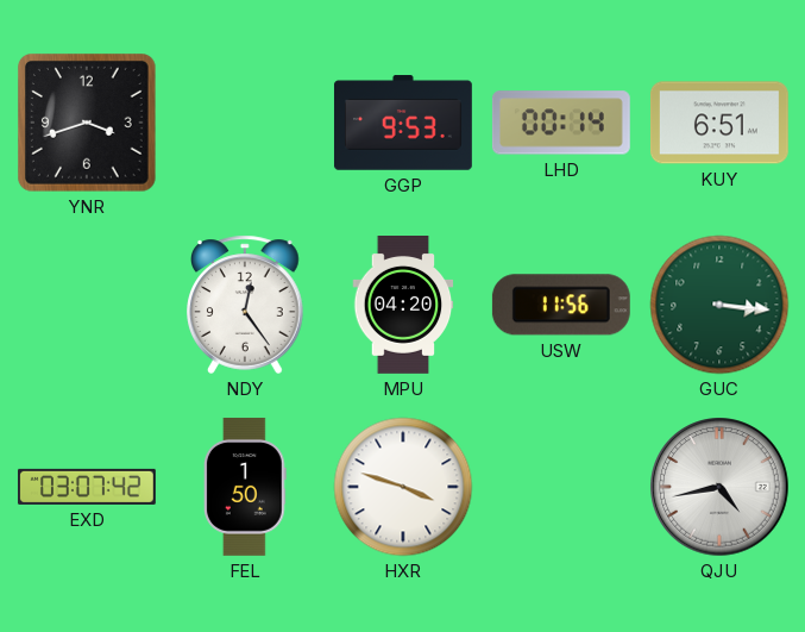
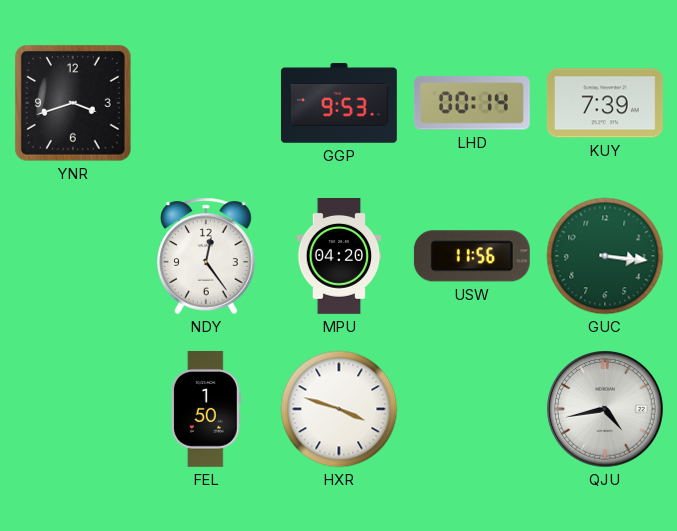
KUY: 6:51 -> 7:39 (605, 103)
EXD: 03:07 -> none (87, 487)
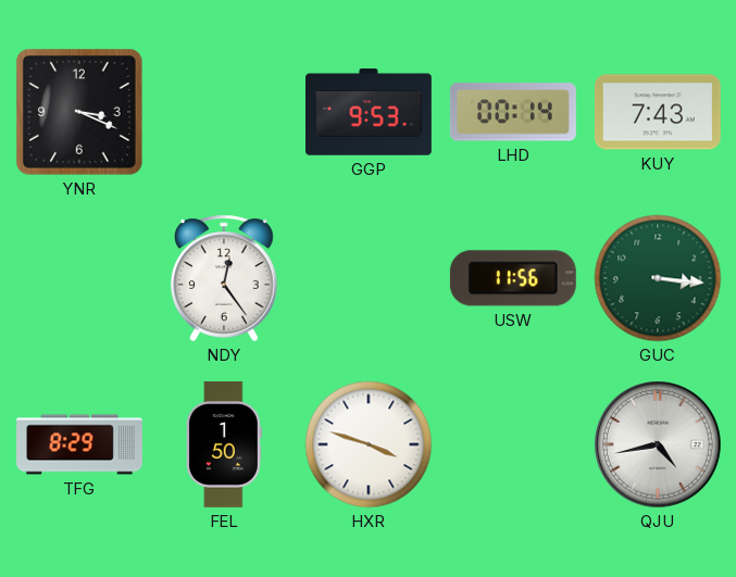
YNR: 3:42 -> 3:19 (80, 113)
KUY: 7:39 -> 7:43 (658, 112)
MPU: 04:20 -> none (339, 257)
TFG: none -> 8:29 (80, 444)
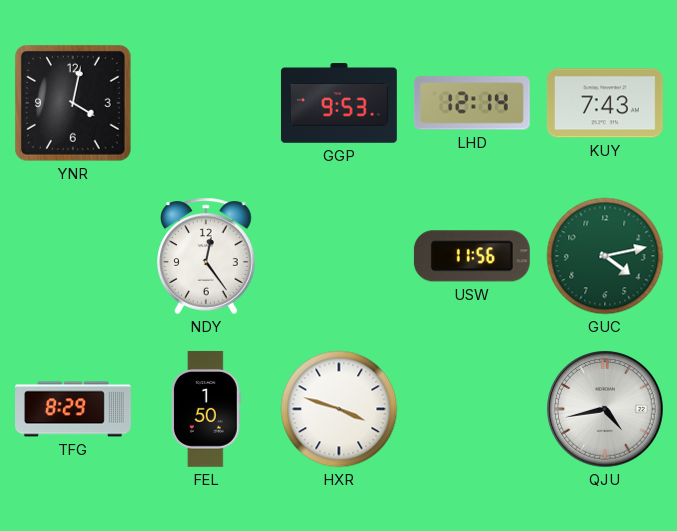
YNR: 3:19 -> 4:02 (74, 104)
LHD: 00:14 -> 12:14 (472, 103)
GUC: 3:16 -> 4:13 (605, 256)
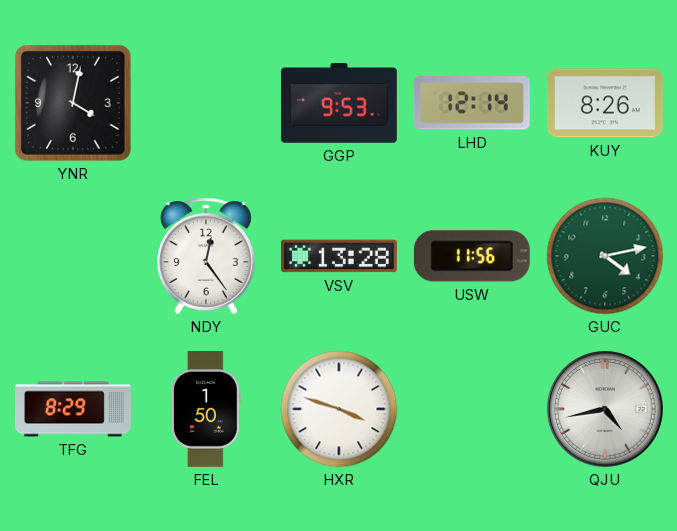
KUY: 7:43 -> 8:26 (605, 103)
VSV: none -> 13:28 (339, 256)
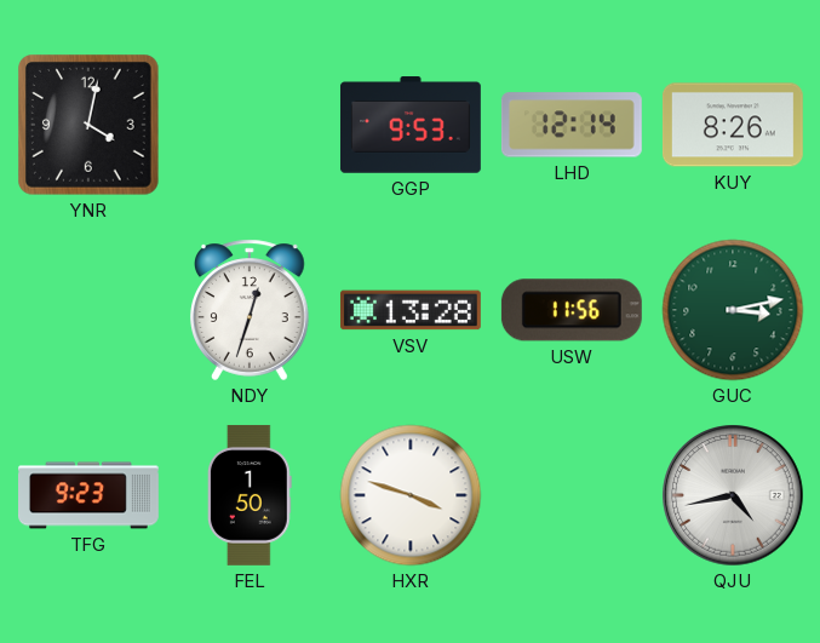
NDY: 12:24 -> 12:33 (251, 310)
GUC: 4:13 -> 3:13 (733, 310)
TFG: 8:29 -> 9:23 (90, 495)
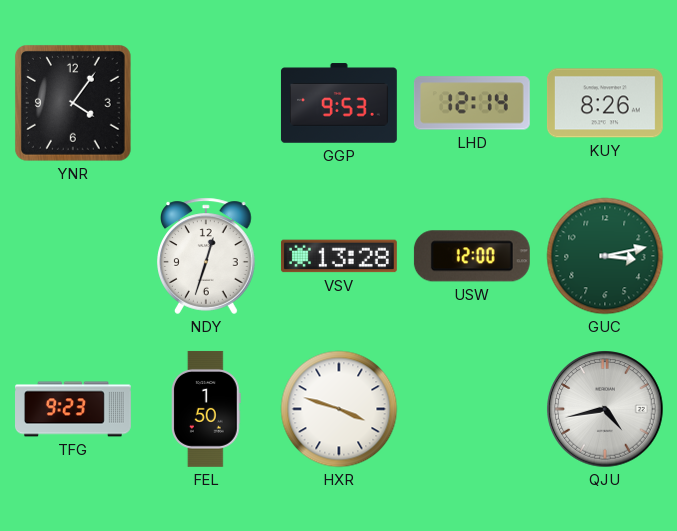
YNR: 4:02 -> 4:06 (74, 104)
USW: 11:56 -> 12:00 (472, 256)
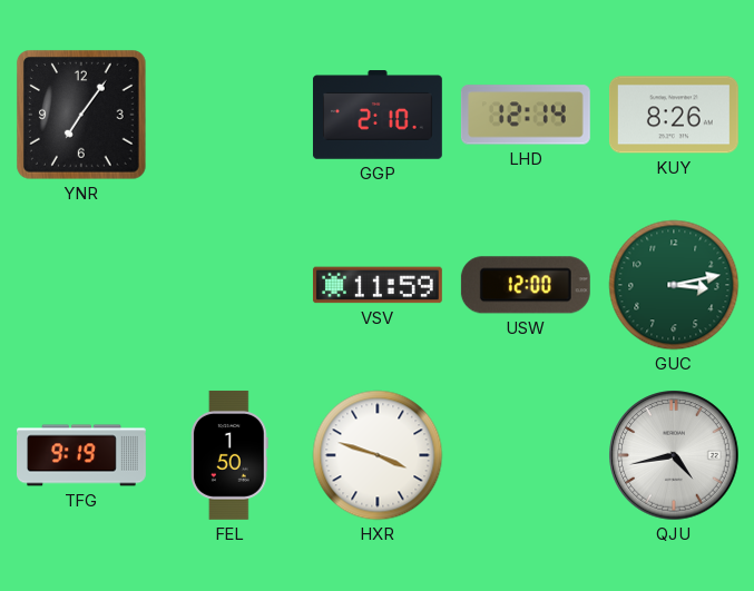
YNR: 4:06 -> 7:06 (82, 116)
GGP: 9:53 -> 2:10 (378, 115)
NDY: 12:33 -> none (207, 256)
VSV: 13:28 -> 11:59 (378, 285)
TFG: 9:23 -> 9:19 (82, 455)
